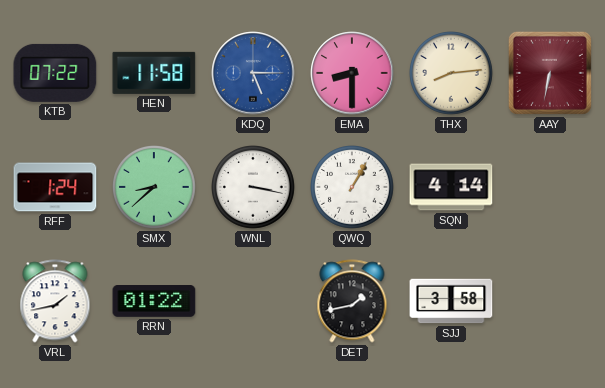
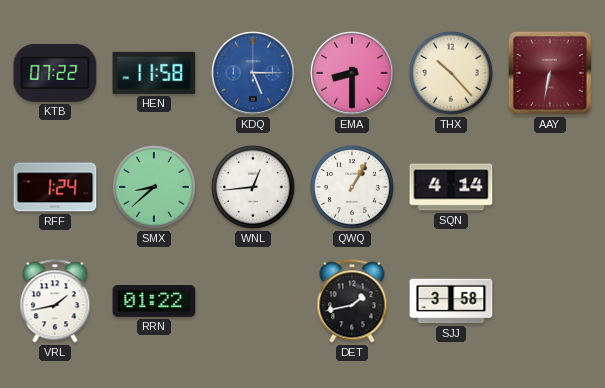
THX: 8:14 -> 10:23 (452, 74)
WNL: 3:17 -> 12:44 (254, 188)
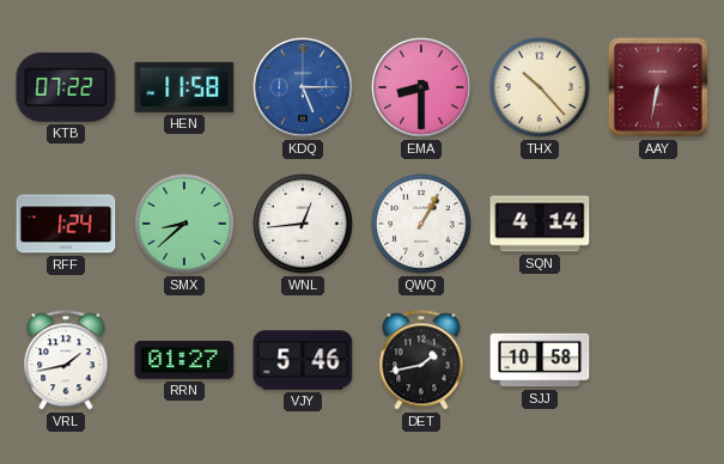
RRN: 01:22 -> 01:27 (184, 361)
VJY: none -> 5:46 (303, 360)
SJJ: 3:58 -> 10:58 (540, 360)
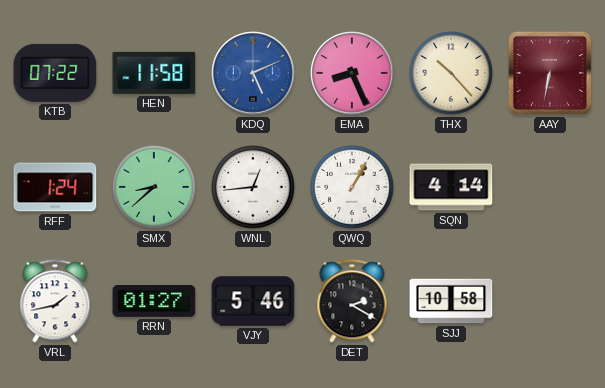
KDQ: 5:15 -> 5:11 (253, 73)
EMA: 8:30 -> 8:26 (352, 73)
DET: 1:43 -> 2:20 (352, 301)
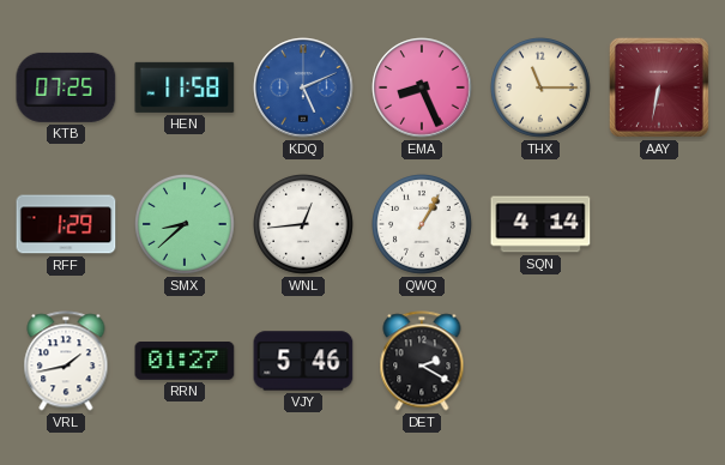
KTB: 07:22 -> 07:25 (66, 87)
THX: 10:23 -> 11:15 (542, 89)
RFF: 1:24 -> 1:29 (66, 224)
SJJ: 10:58 -> none (451, 301)
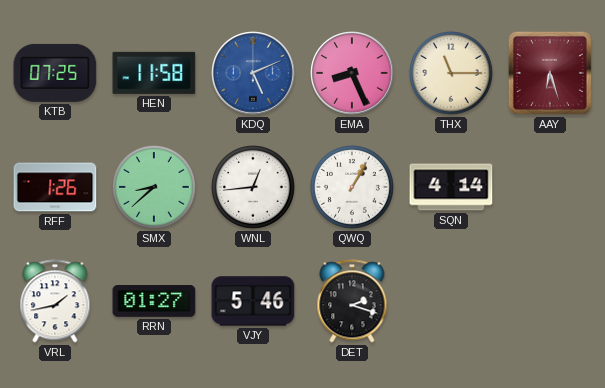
AAY: 6:32 -> 6:27 (550, 73)
RFF: 1:29 -> 1:26 (55, 187)
DET: 2:20 -> 2:18 (352, 301)
